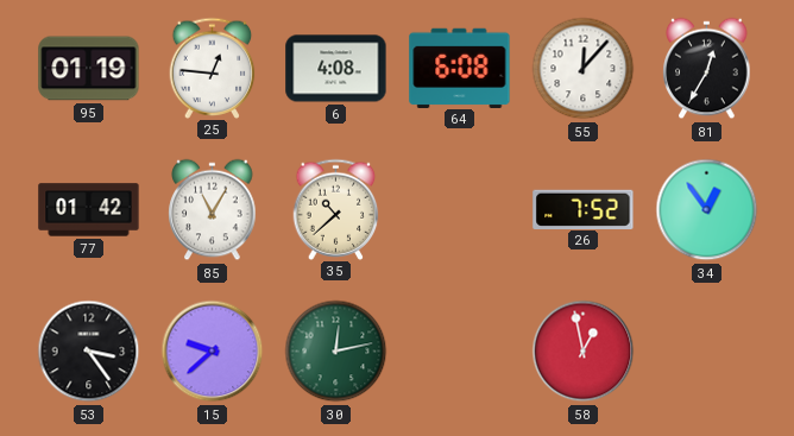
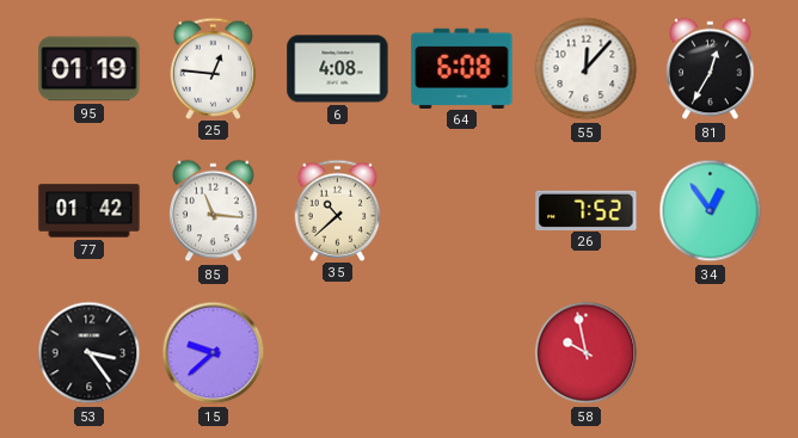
85: 11:05 -> 11:16 (214, 211)
30: 12:13 -> none (336, 352)
58: 12:58 -> 9:58 (587, 353)
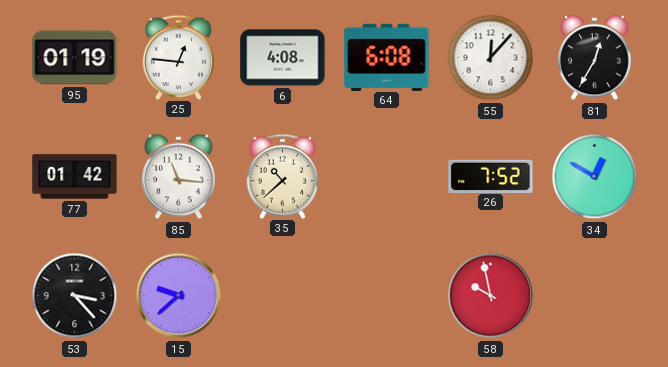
34: 12:54 -> 12:50 (595, 177)
53: 3:24 -> 3:23 (75, 296)
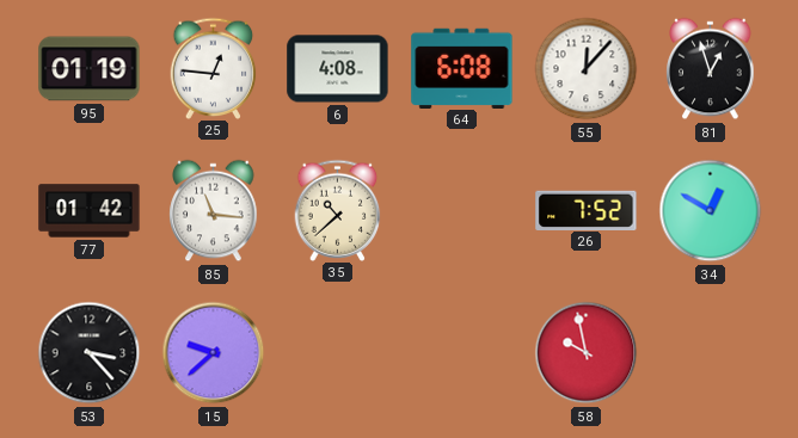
81: 12:35 -> 12:57 (711, 69)
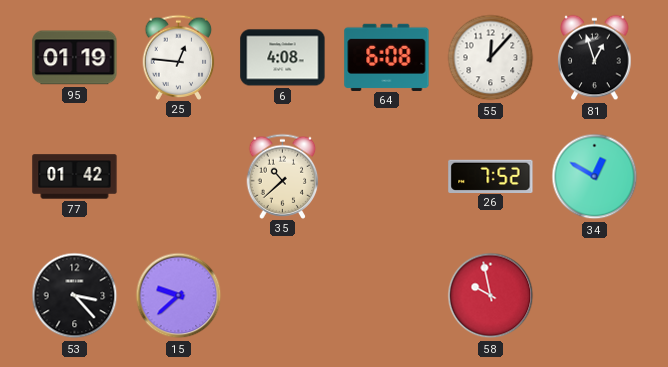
85: 11:16 -> none (214, 211)
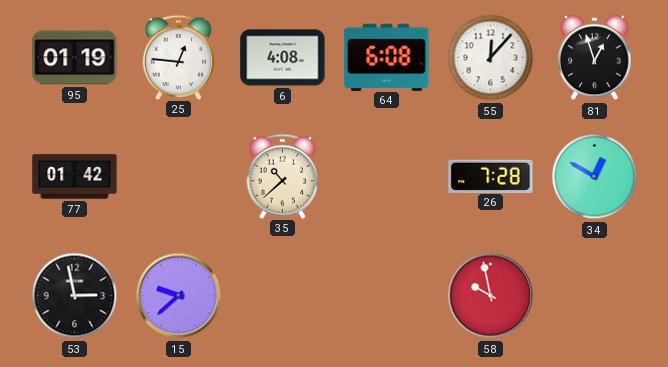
26: 7:52 -> 7:28 (491, 176)
53: 3:23 -> 2:58 (75, 296)
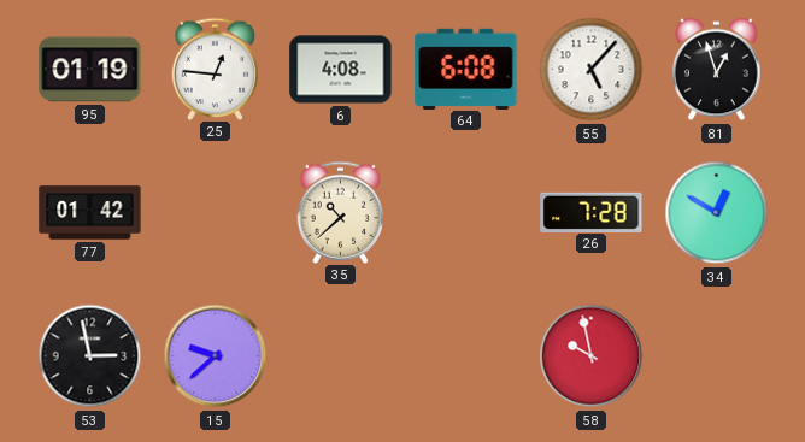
55: 12:07 -> 5:07 (592, 70)
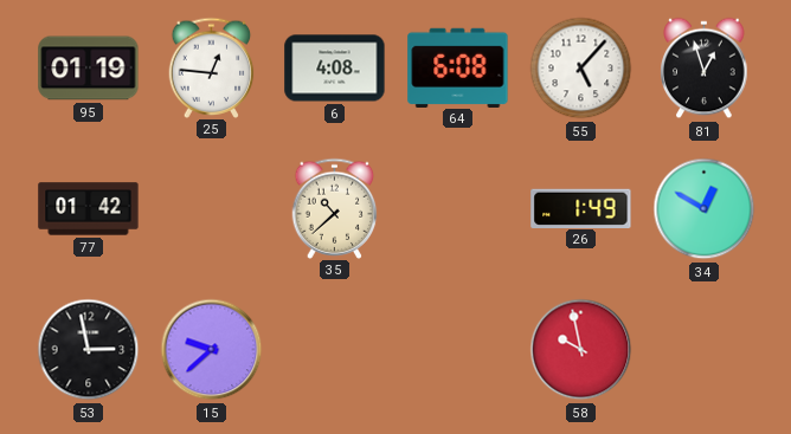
26: 7:28 -> 1:49 (581, 208)
